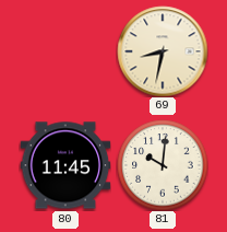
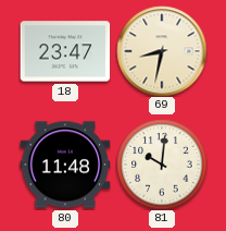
18: none -> 23:47 (65, 51)
80: 11:45 -> 11:48 (65, 165)
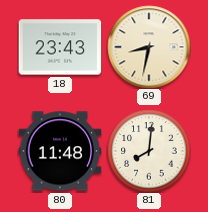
18: 23:47 -> 23:43 (60, 47)
81: 10:01 -> 8:01 (149, 151)
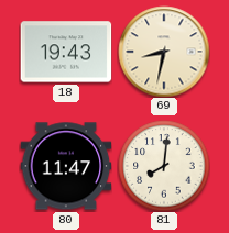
18: 23:43 -> 19:43 (66, 52)
80: 11:48 -> 11:47 (66, 166)
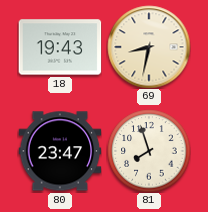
80: 11:47 -> 23:47 (60, 151)
81: 8:01 -> 7:57 (149, 151)
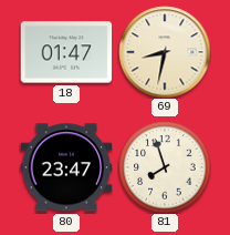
18: 19:43 -> 01:47 (66, 52)
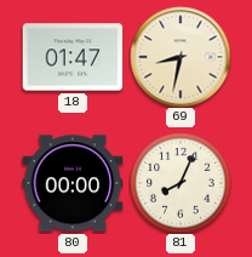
80: 23:47 -> 00:00 (73, 183)
81: 7:57 -> 8:04 (181, 183)
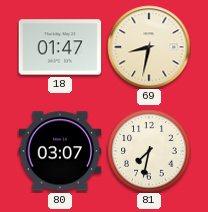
80: 00:00 -> 03:07 (60, 151)
81: 8:04 -> 7:32 (149, 151)
